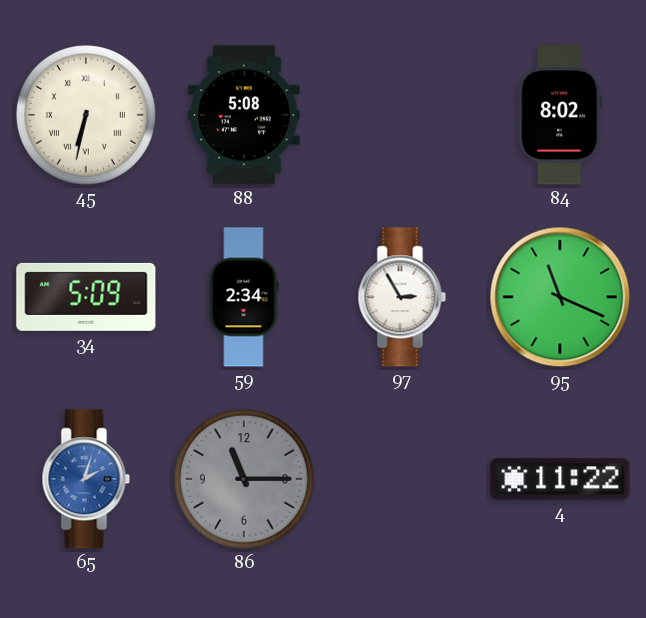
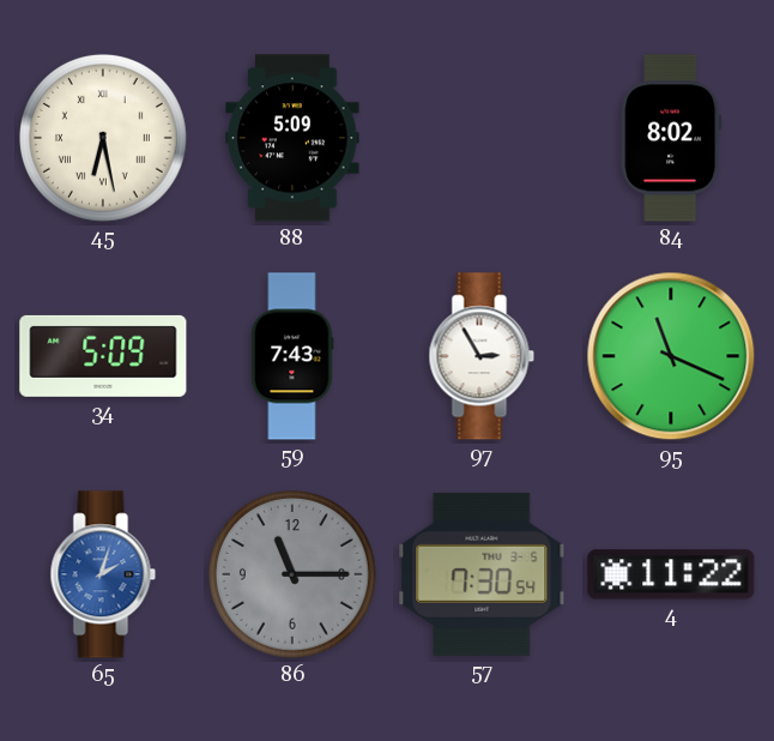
45: 6:32 -> 6:28 (103, 138)
88: 5:08 -> 5:09 (292, 138)
59: 2:34 -> 7:43 (292, 356)
57: none -> 7:30 (482, 574)
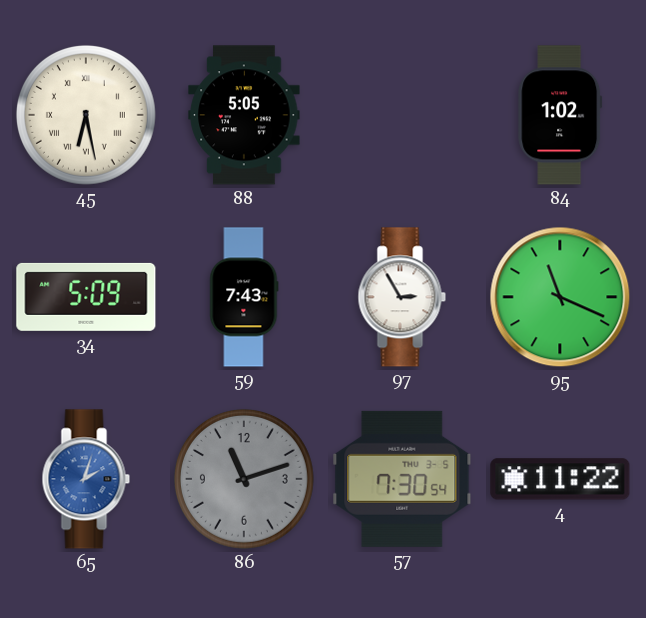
88: 5:09 -> 5:05 (244, 115)
84: 8:02 -> 1:02 (560, 115)
86: 11:15 -> 11:12 (244, 479)
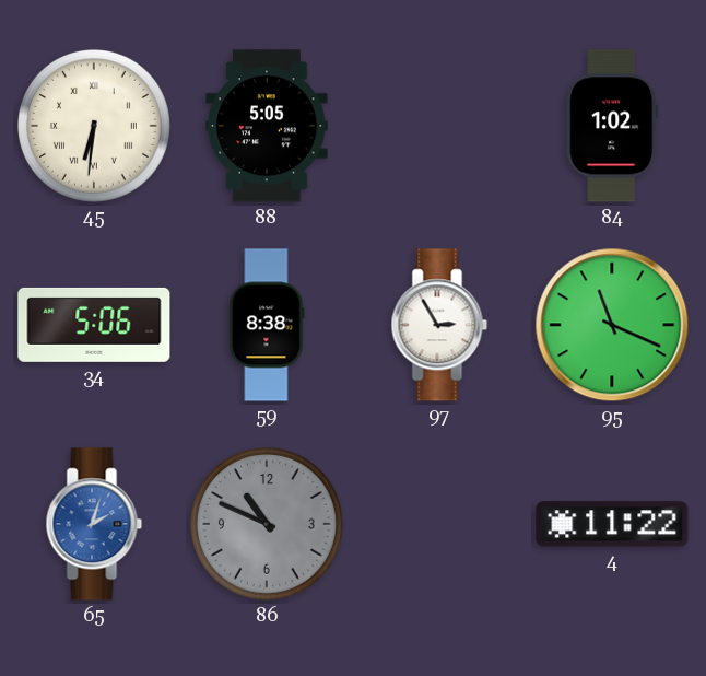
45: 6:28 -> 6:31 (94, 126)
34: 5:09 -> 5:06 (94, 325)
59: 7:43 -> 8:38 (267, 325)
86: 11:12 -> 10:49 (267, 524)
57: 7:30 -> none (402, 479)
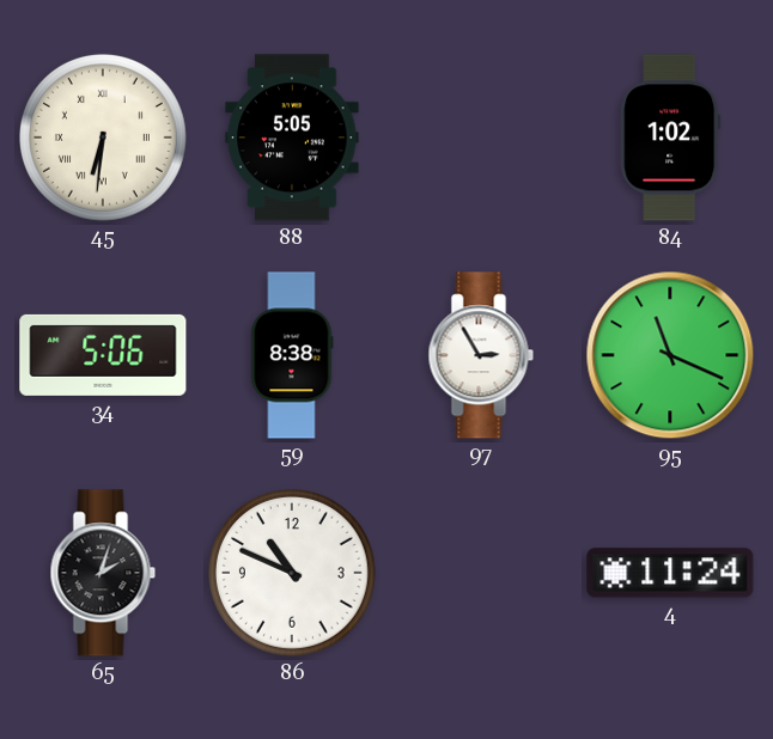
65 dial: blue -> black (103, 573)
86 dial: grey -> white (292, 573)
4: 11:22 -> 11:24 (670, 573)
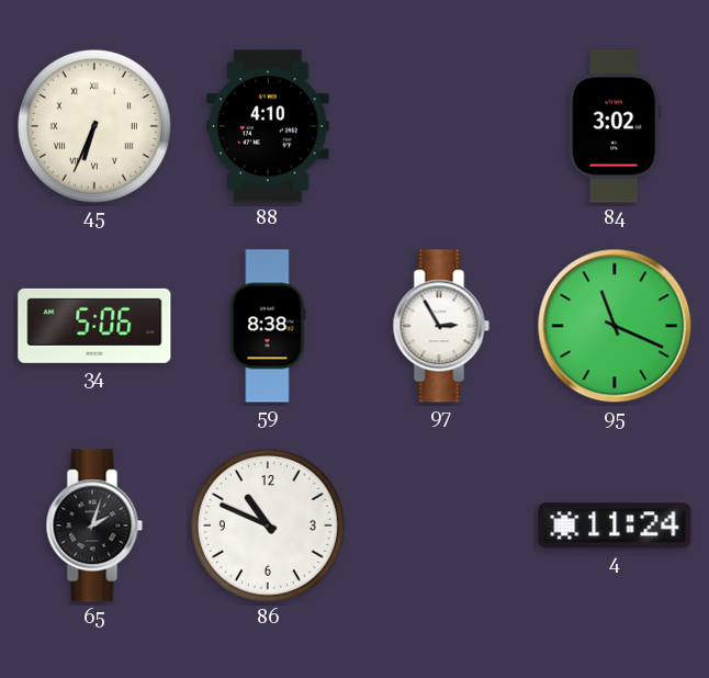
45: 6:31 -> 6:34 (94, 126)
88: 5:05 -> 4:10 (268, 126)
84: 1:02 -> 3:02 (615, 126)
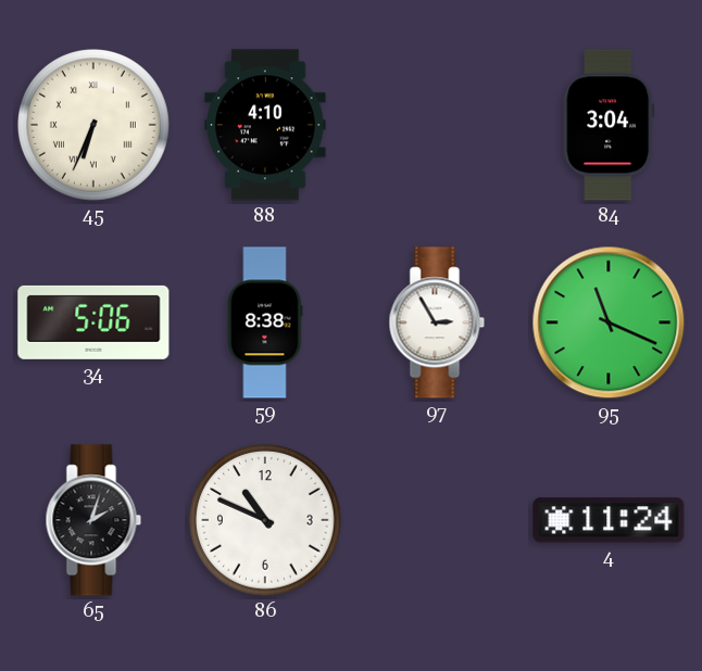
84: 3:02 -> 3:04 (609, 125)
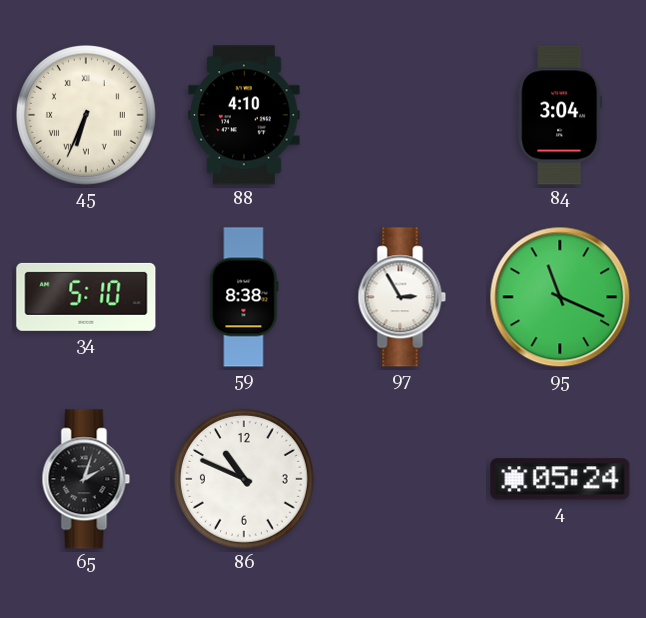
34: 5:06 -> 5:10 (86, 297)
4: 11:24 -> 05:24 (560, 479)
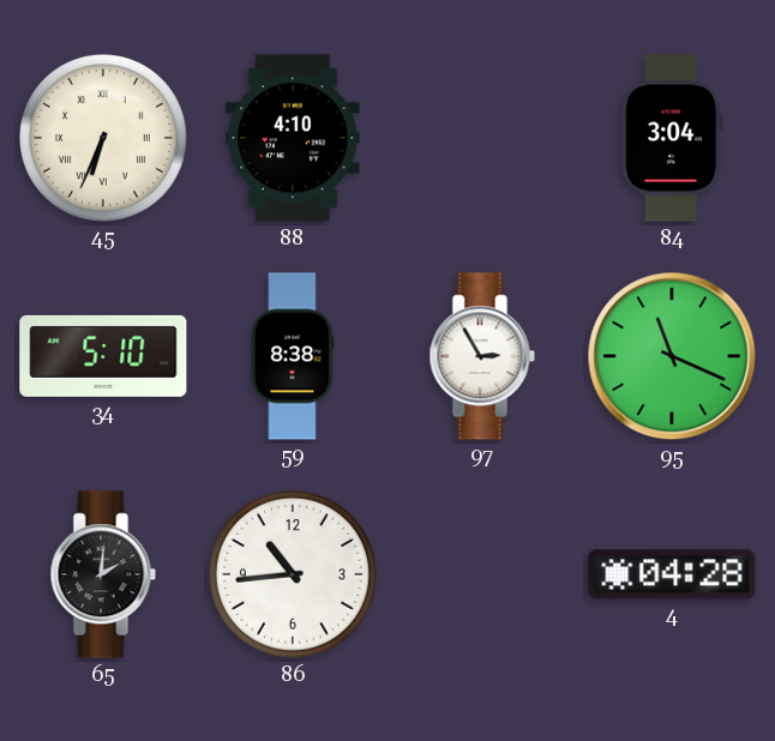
65: 2:03 -> 2:01 (103, 574)
86: 10:49 -> 10:44 (293, 574)
4: 05:24 -> 04:28 (672, 574)
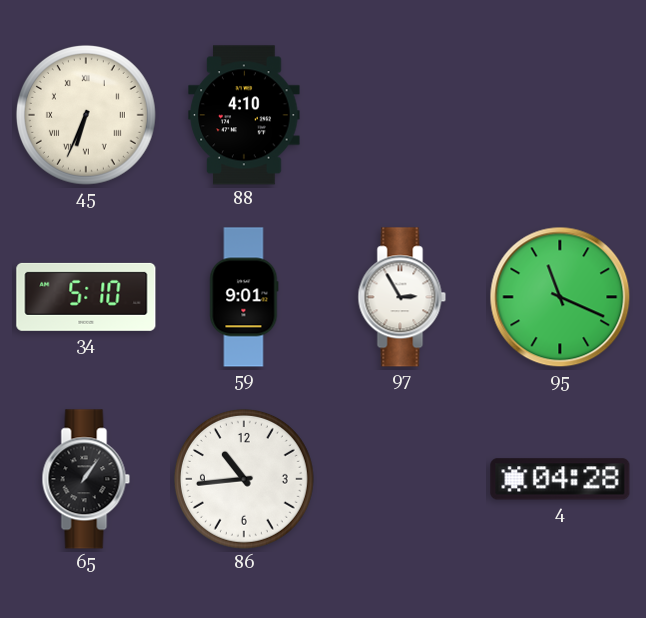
84: 3:04 -> none (672, 138)
59: 8:38 -> 9:01 (244, 297)
65: 2:01 -> 1:06 (86, 479)
